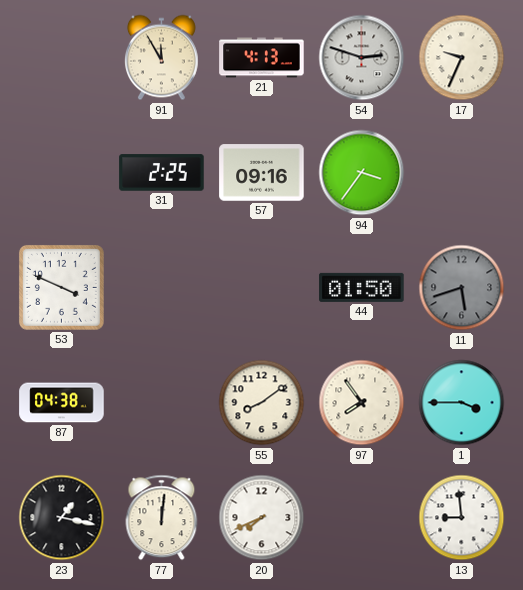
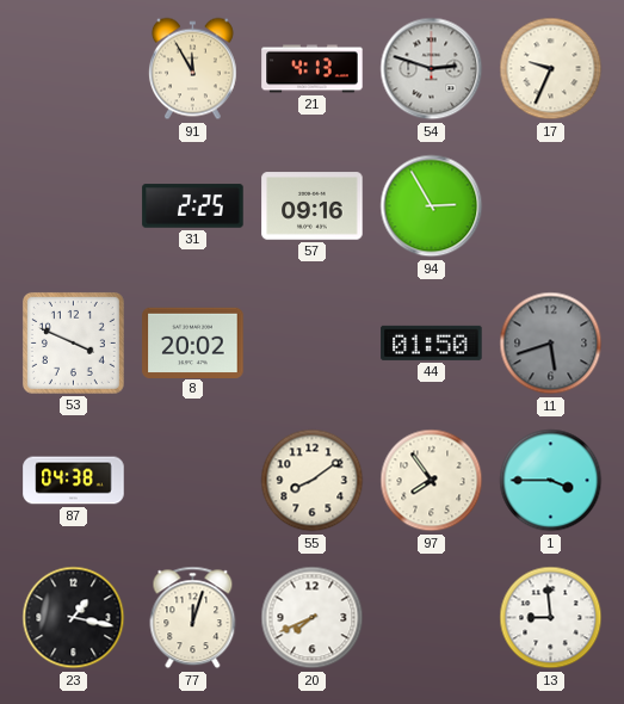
94: 3:36 -> 2:55 (432, 206)
8: none -> 20:02 (193, 342)
77: 12:01 -> 12:03 (193, 618)
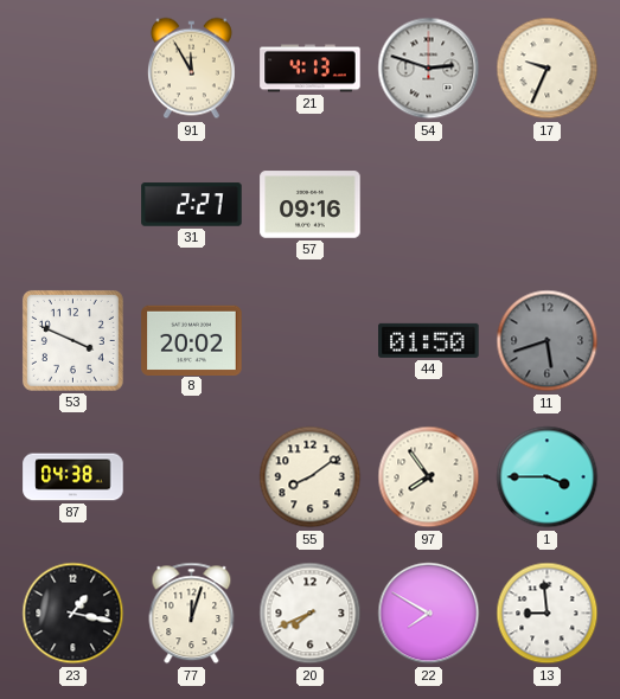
31: 2:25 -> 2:27 (192, 205)
94: 2:55 -> none (432, 206)
22: none -> 7:50 (429, 614)
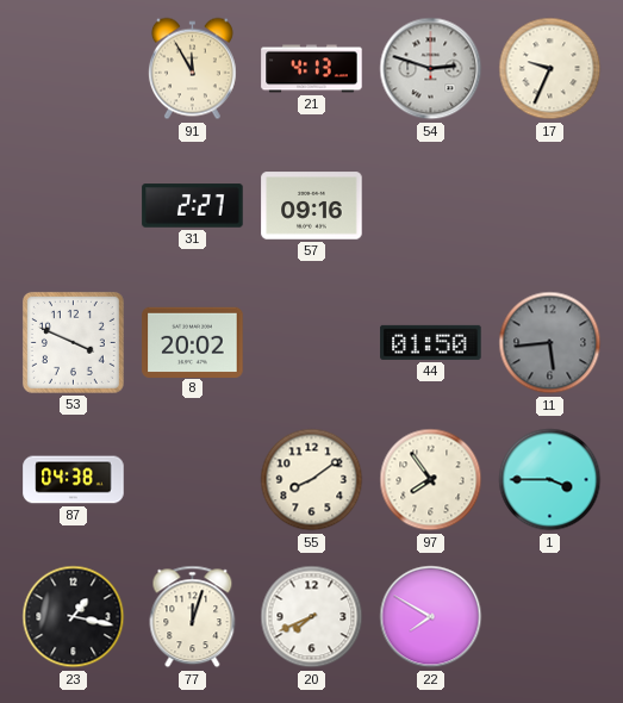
11: 5:42 -> 5:44 (550, 343)
13: 8:59 -> none (548, 614)
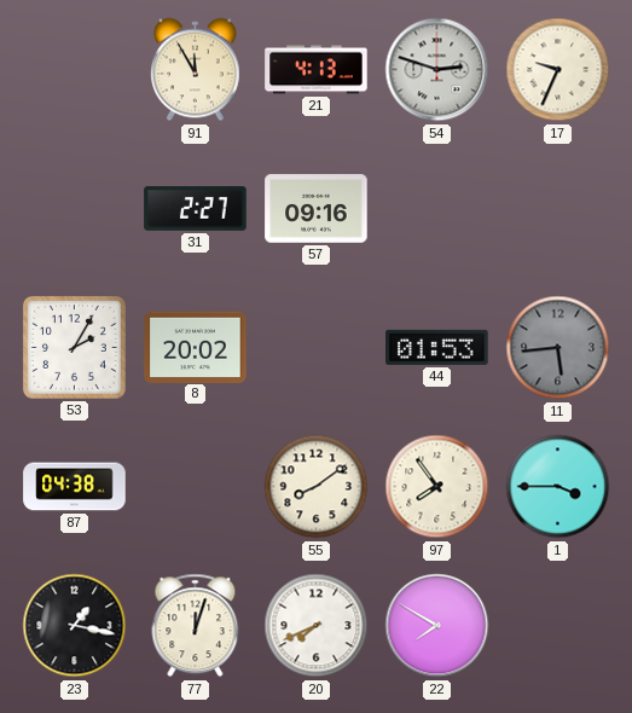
53: 3:49 -> 2:05 (74, 347)
44: 01:50 -> 01:53 (437, 347)
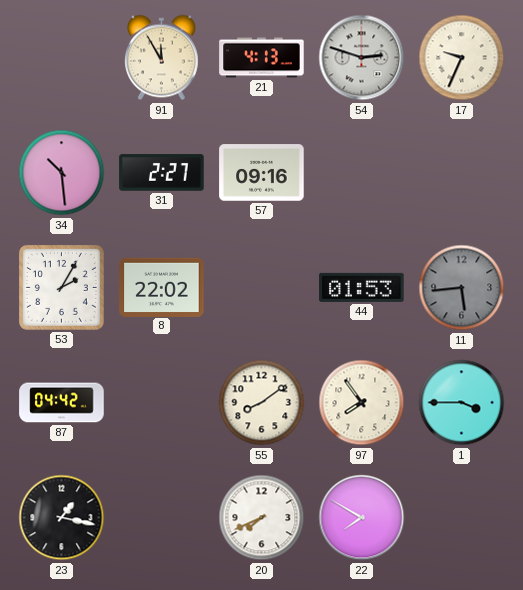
34: none -> 10:29 (62, 173)
8: 20:02 -> 22:02 (162, 287)
87: 04:38 -> 04:42 (62, 403)
77: 12:03 -> none (196, 626)
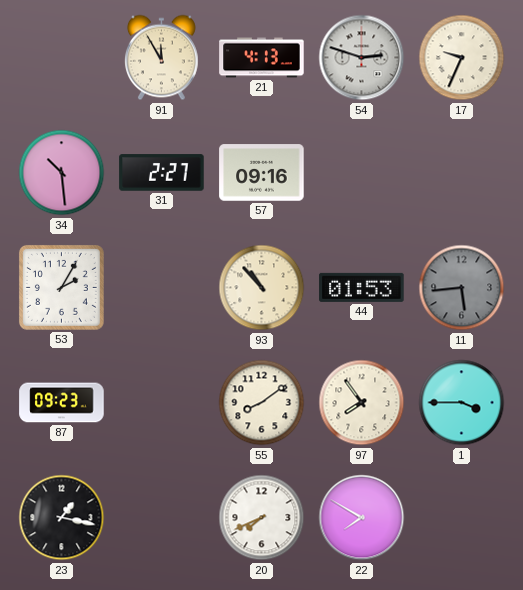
8: 22:02 -> none (162, 287)
93: none -> 10:53 (262, 288)
87: 04:42 -> 09:23 (62, 403)
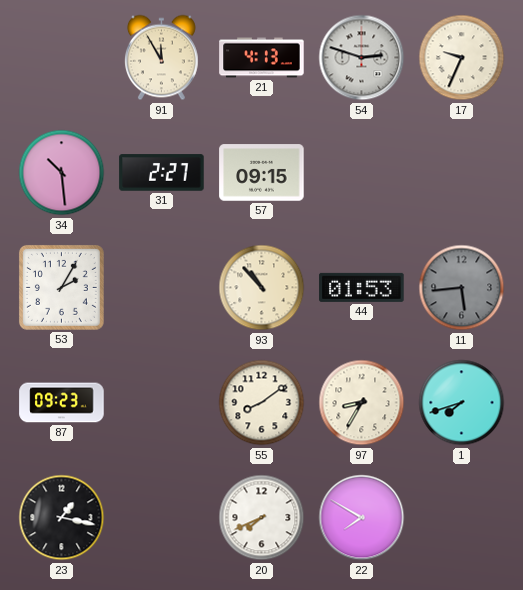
57: 09:16 -> 09:15 (262, 173)
97: 7:54 -> 8:35 (362, 403)
1: 3:45 -> 7:42 (462, 403)
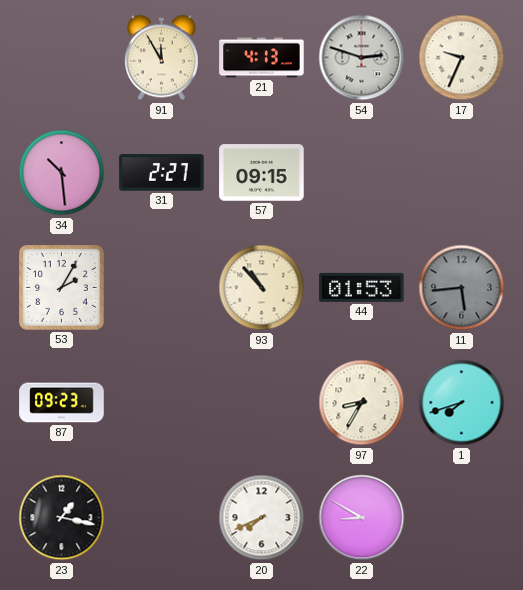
55: 8:09 -> none (262, 403)
22: 7:50 -> 8:50 (362, 518)
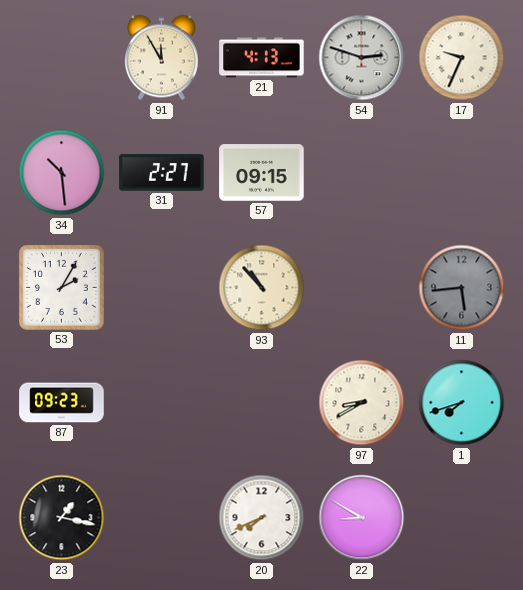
44: 01:53 -> none (362, 287)
97: 8:35 -> 8:40 (362, 403)
